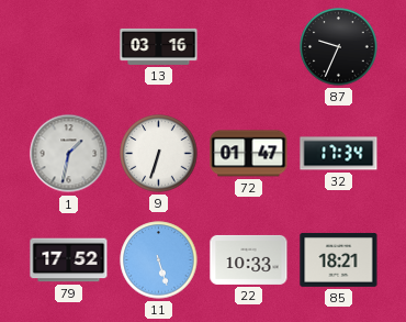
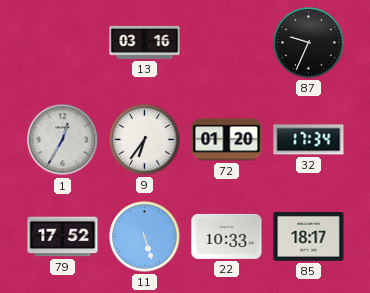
1: 1:32 -> 12:35 (63, 140)
9: 6:33 -> 6:36 (145, 140)
72: 01:47 -> 01:20 (227, 140)
85: 18:21 -> 18:17 (309, 236)
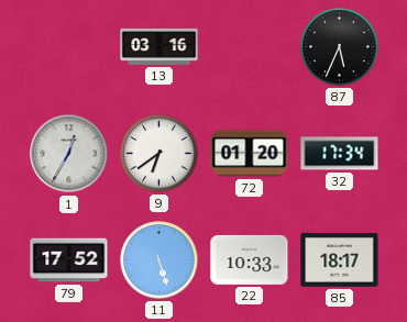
87: 9:34 -> 5:34 (340, 47)
9: 6:36 -> 6:39 (159, 154)
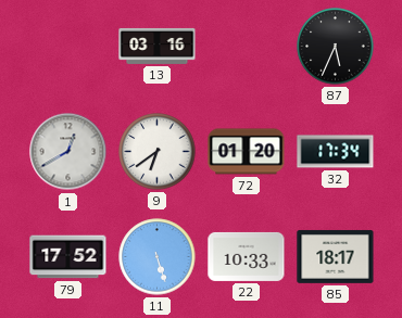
1: 12:35 -> 12:40 (68, 152)
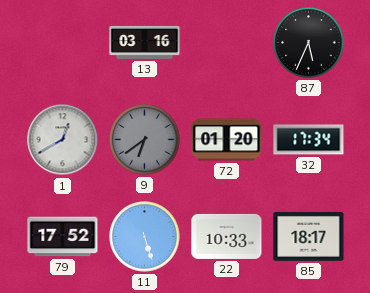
9 dial: white -> grey (145, 140)
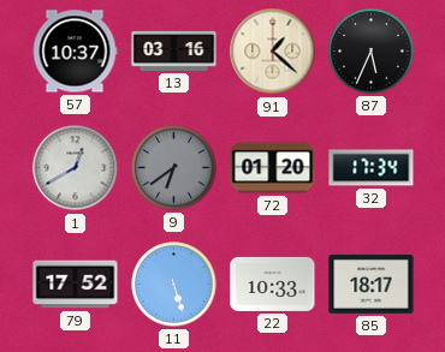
57: none -> 10:37 (75, 52)
91: none -> 1:22 (273, 52)
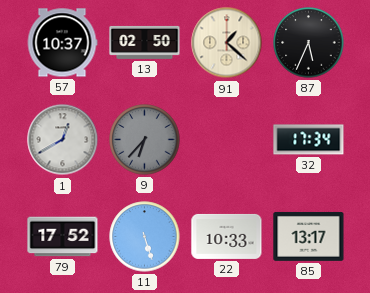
13: 03:16 -> 02:50 (145, 42)
9: 6:39 -> 6:37 (145, 140)
72: 01:20 -> none (273, 168)
85: 18:17 -> 13:17 (309, 236)
